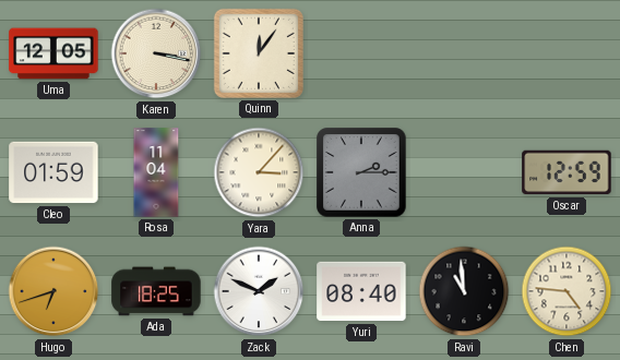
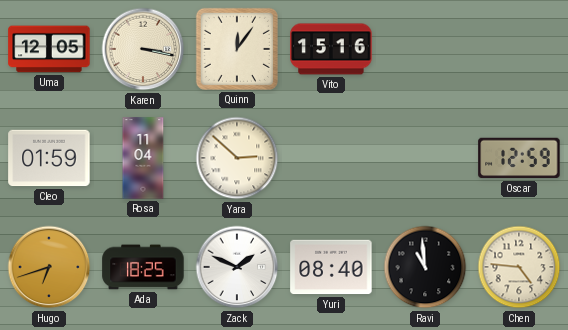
Vito: none -> 15:16 (331, 49)
Yara: 3:07 -> 2:52 (237, 158)
Anna: 2:15 -> none (361, 172)
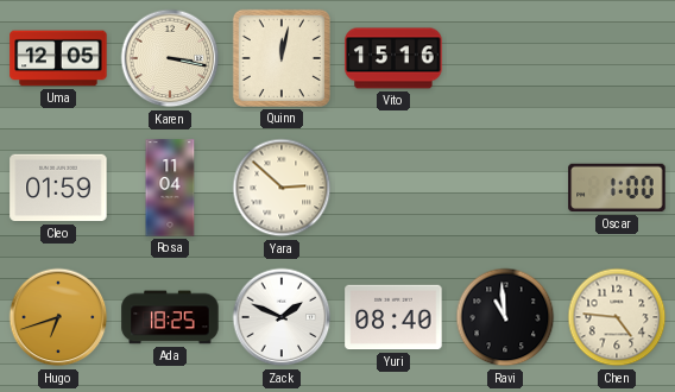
Quinn: 12:06 -> 12:02 (282, 58)
Oscar: 12:59 -> 1:00 (617, 188)
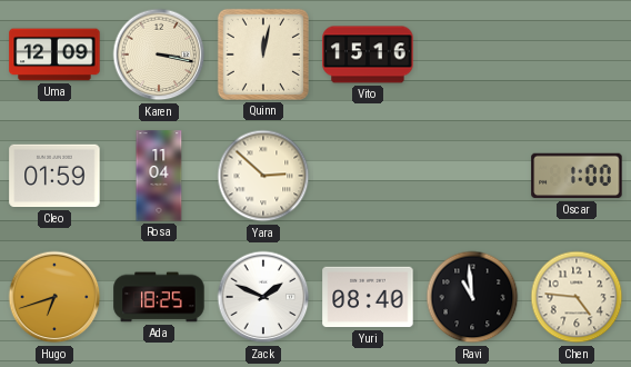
Uma: 12:05 -> 12:09 (54, 54)
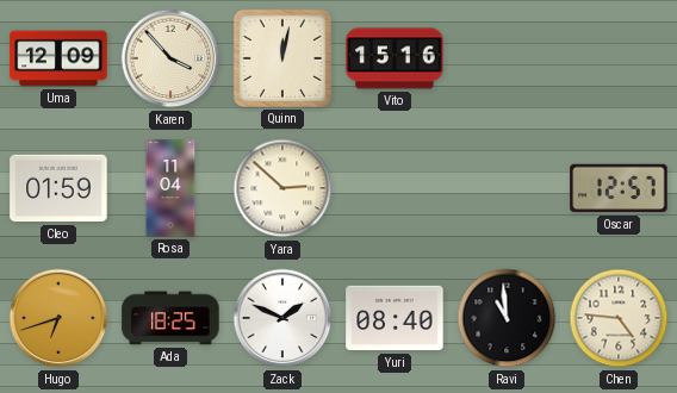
Karen: 3:17 -> 3:53 (170, 58)
Oscar: 1:00 -> 12:57 (619, 188)
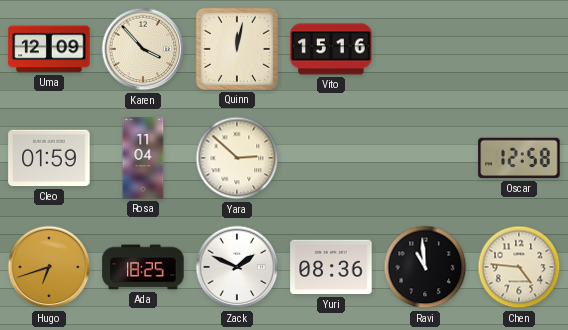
Oscar: 12:57 -> 12:58 (519, 158)
Yuri: 08:40 -> 08:36 (331, 267)
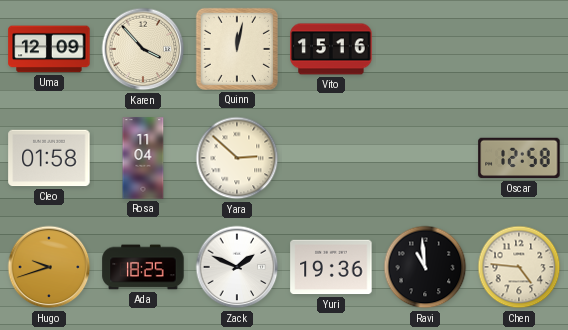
Cleo: 01:59 -> 01:58 (49, 158)
Hugo: 6:42 -> 9:42 (49, 267)
Yuri: 08:36 -> 19:36 (331, 267)
